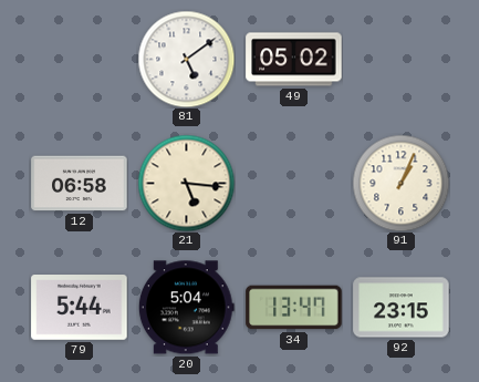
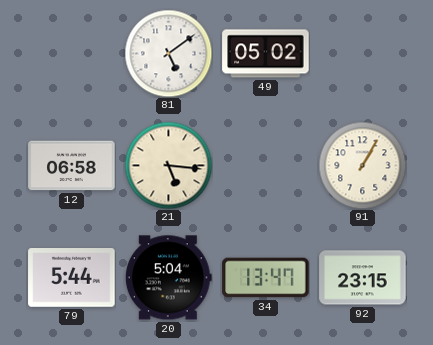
91: 1:04 -> 1:05 (362, 165)
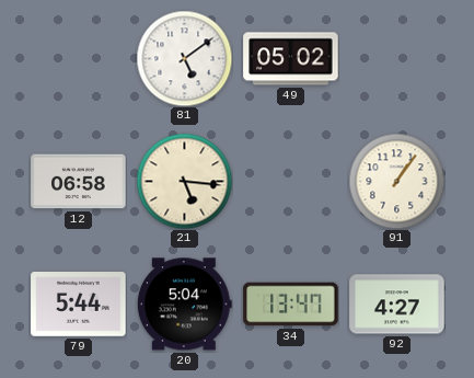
91: 1:05 -> 1:06 (396, 181)
92: 23:15 -> 4:27 (397, 305)
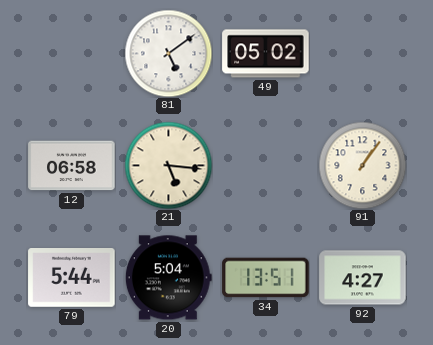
34: 13:47 -> 13:51 (266, 278)
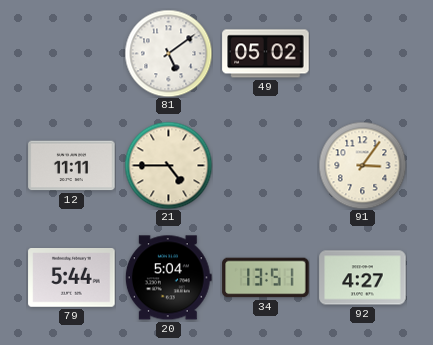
12: 06:58 -> 11:11 (72, 166)
21: 5:16 -> 4:45 (168, 165)
91: 1:06 -> 3:06 (362, 165)
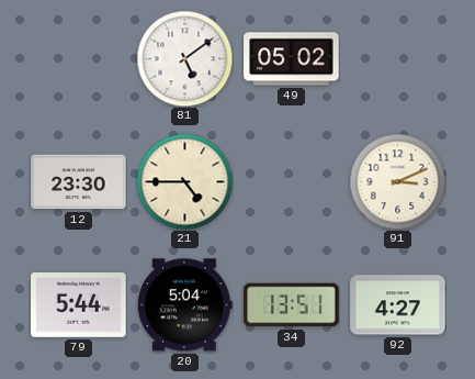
12: 11:11 -> 23:30 (79, 182)
91: 3:06 -> 3:11 (397, 181)
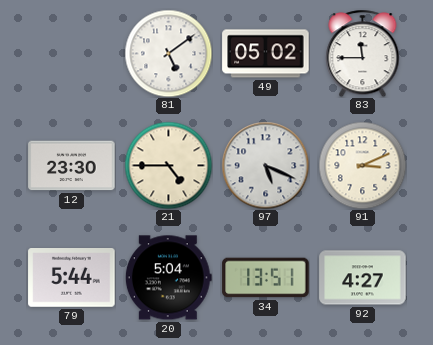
83: none -> 11:45 (363, 53)
97: none -> 5:19 (265, 165)
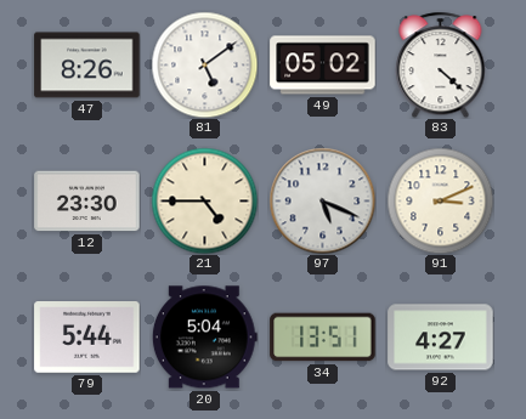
47: none -> 8:26 (87, 66)
83: 11:45 -> 4:22 (441, 64)
